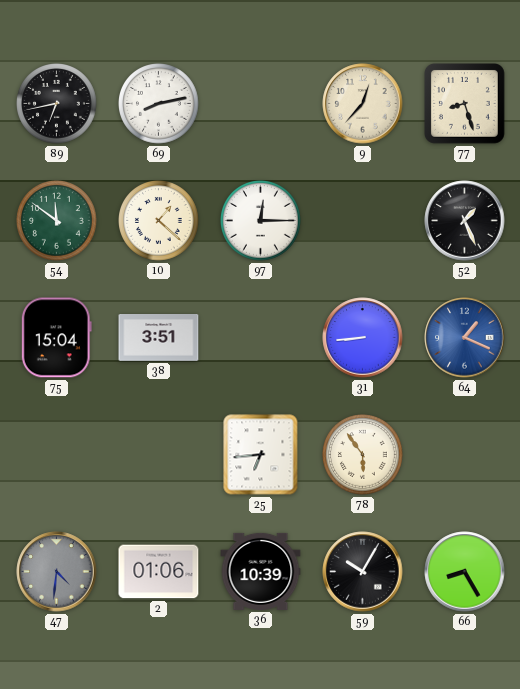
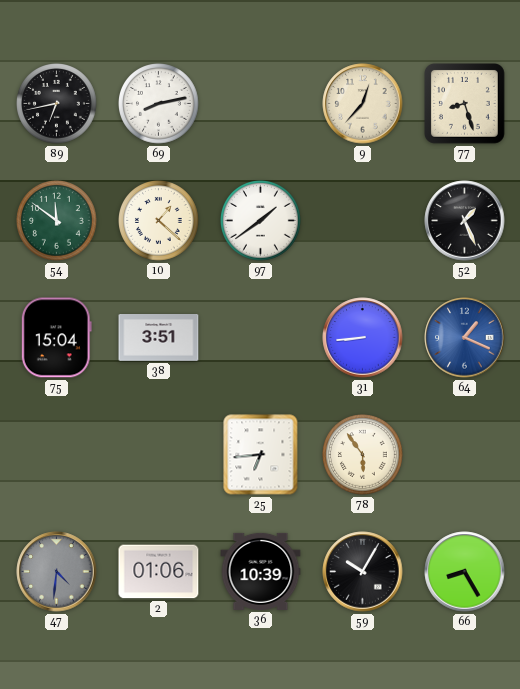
97: 12:15 -> 1:39 (261, 221)
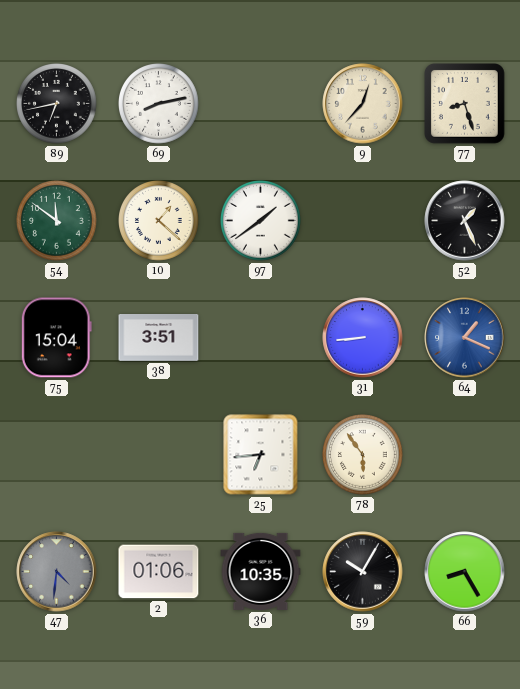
36: 10:39 -> 10:35 (261, 571)
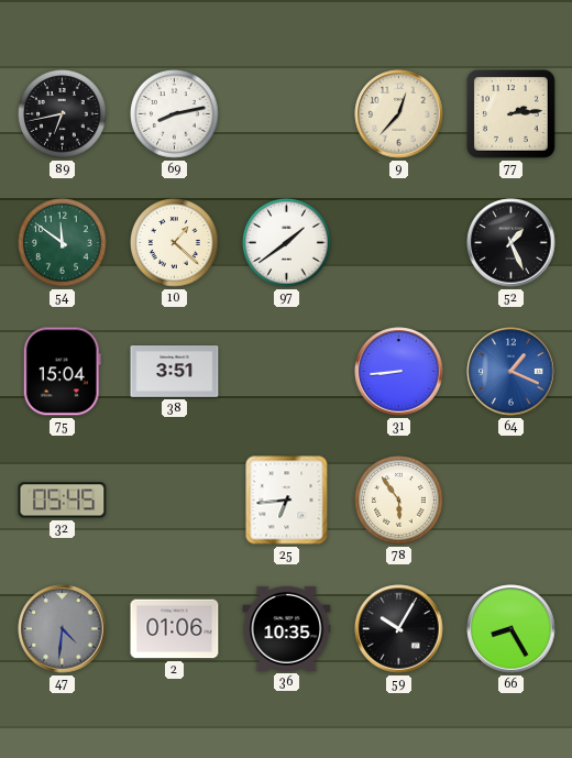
77: 8:27 -> 2:14 (510, 113)
32: none -> 05:45 (63, 501)
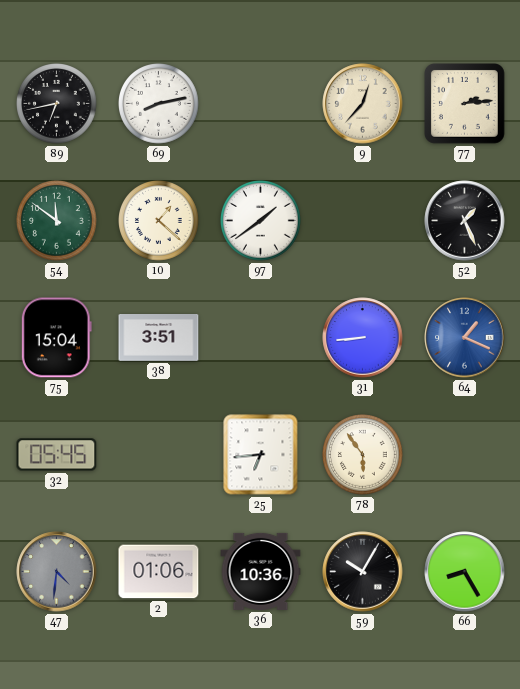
36: 10:35 -> 10:36 (261, 571)
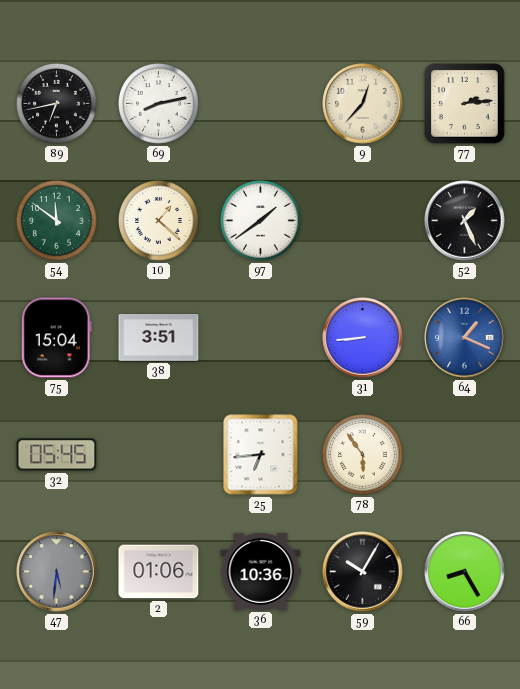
47: 4:31 -> 5:31 (57, 572)
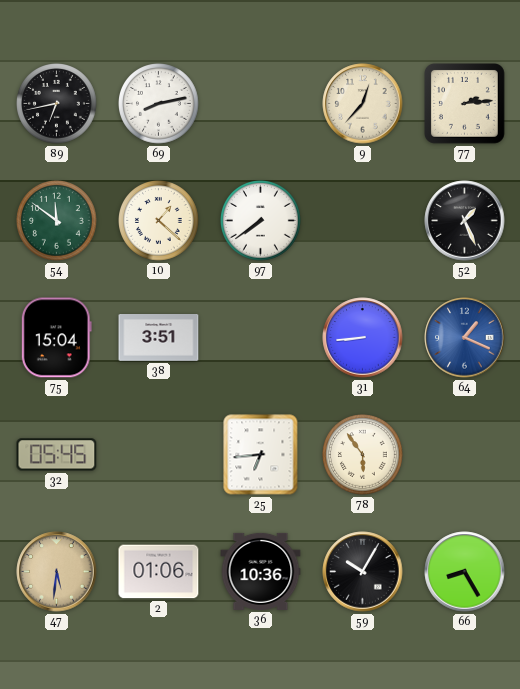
97: 1:39 -> 7:39 (261, 221)
47 dial: grey -> champagne (57, 572)
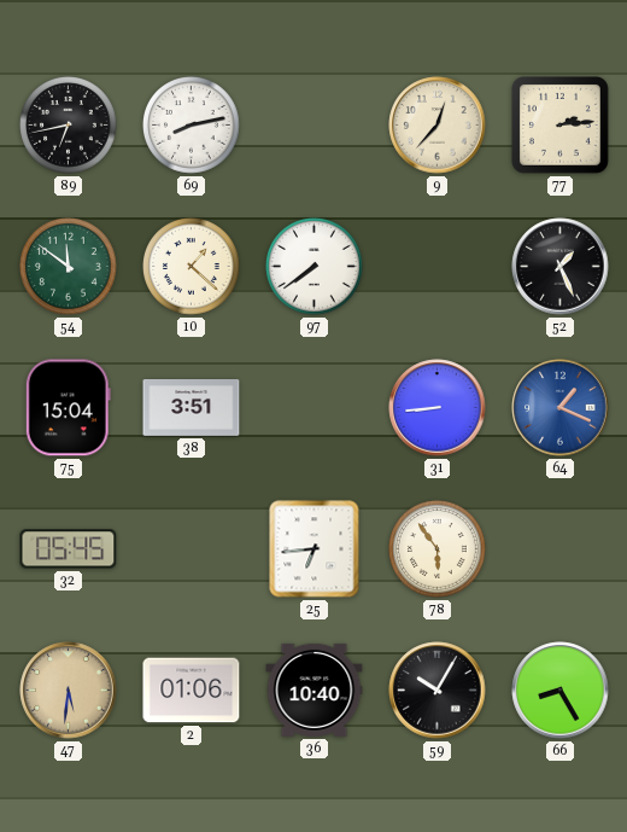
36: 10:36 -> 10:40 (315, 690)
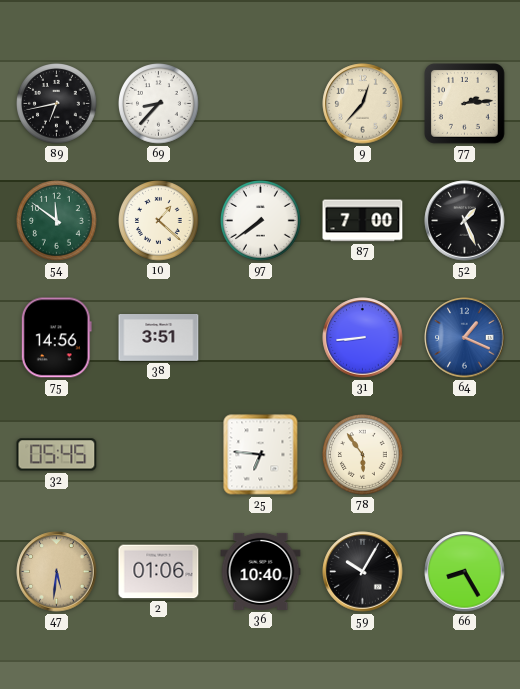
69: 8:13 -> 8:37 (159, 104)
87: none -> 7:00 (363, 221)
75: 15:04 -> 14:56 (56, 338)
25: 6:44 -> 6:46 (261, 455)
